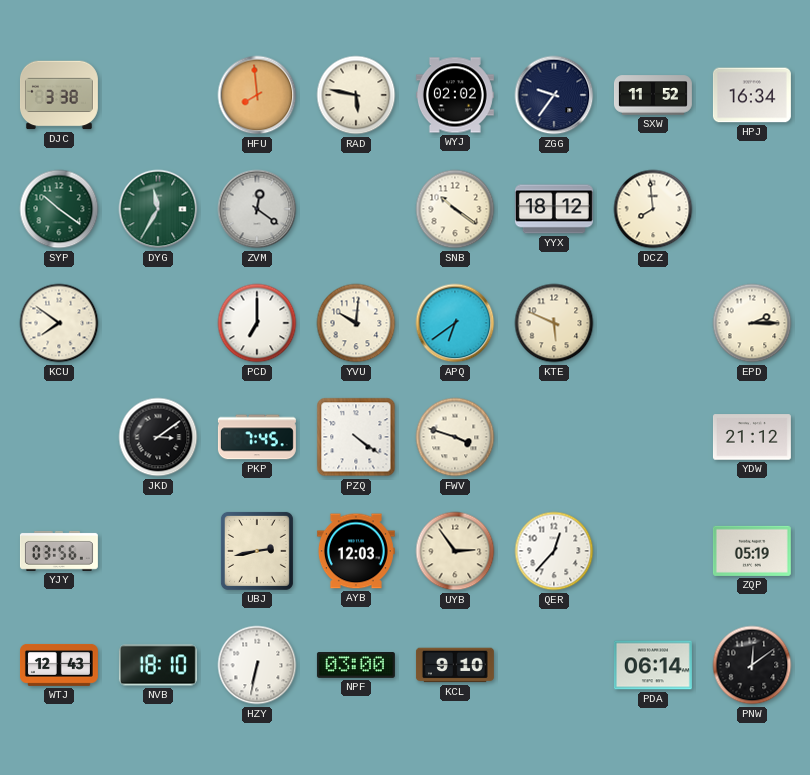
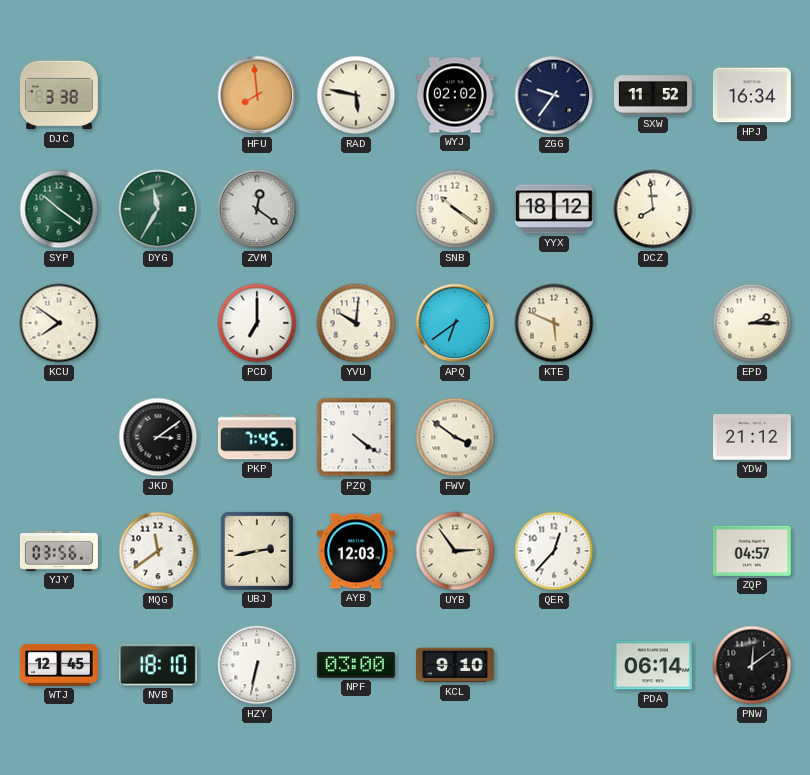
FWV: 3:48 -> 3:51 (455, 437)
MQG: none -> 11:39 (158, 551)
ZQP: 05:19 -> 04:57 (752, 551)
WTJ: 12:43 -> 12:45 (59, 665)
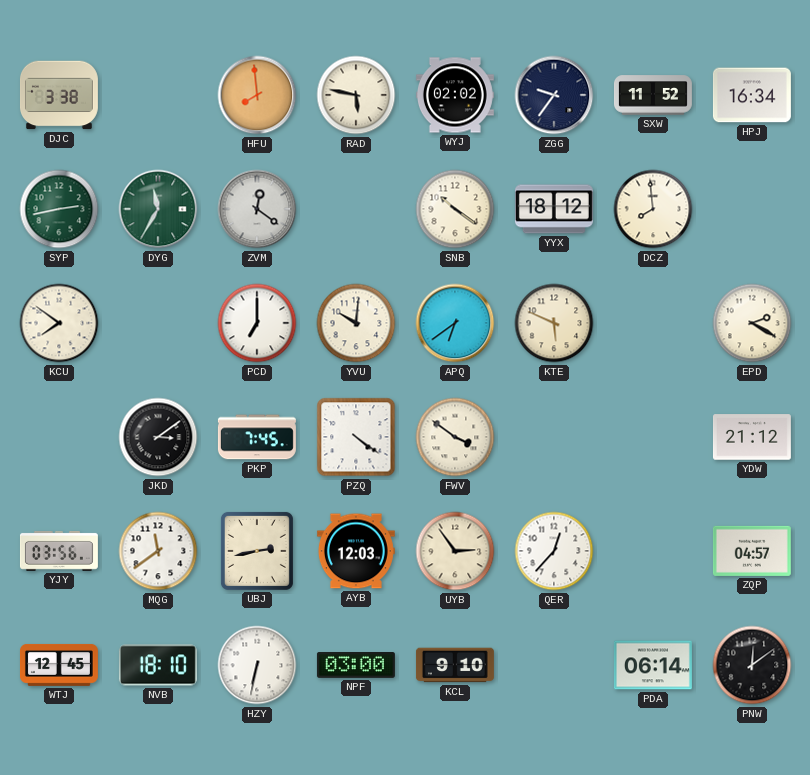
SYP: 10:21 -> 2:43 (59, 209)
EPD: 2:15 -> 2:20 (752, 323)
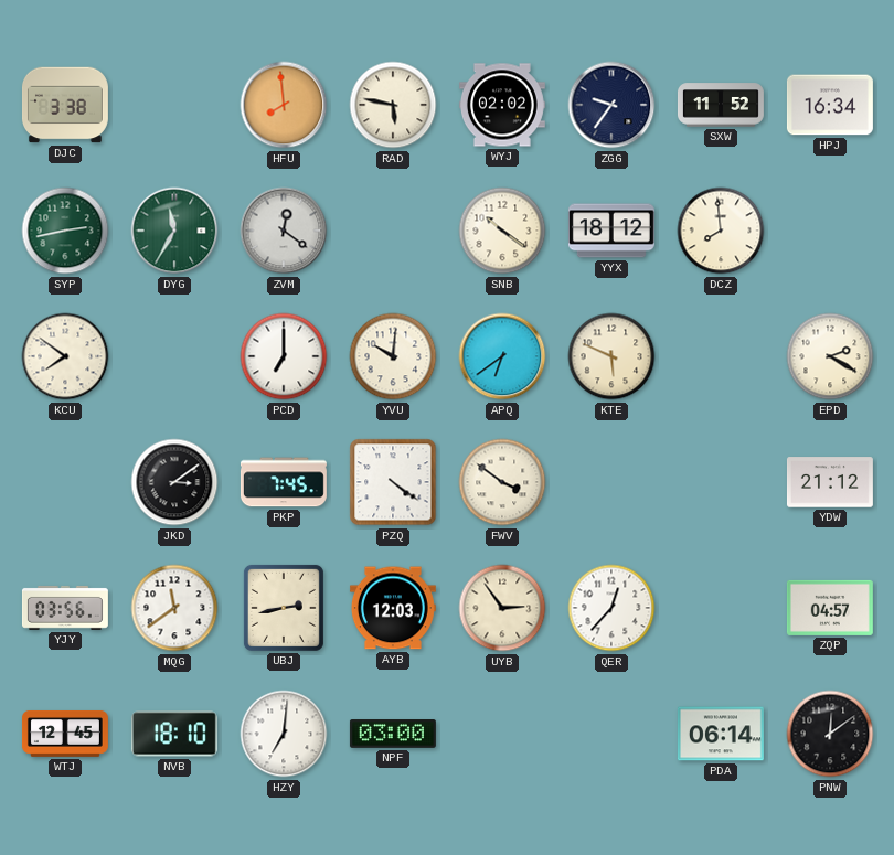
HZY: 6:32 -> 7:01 (284, 734)
KCL: 9:10 -> none (455, 665)
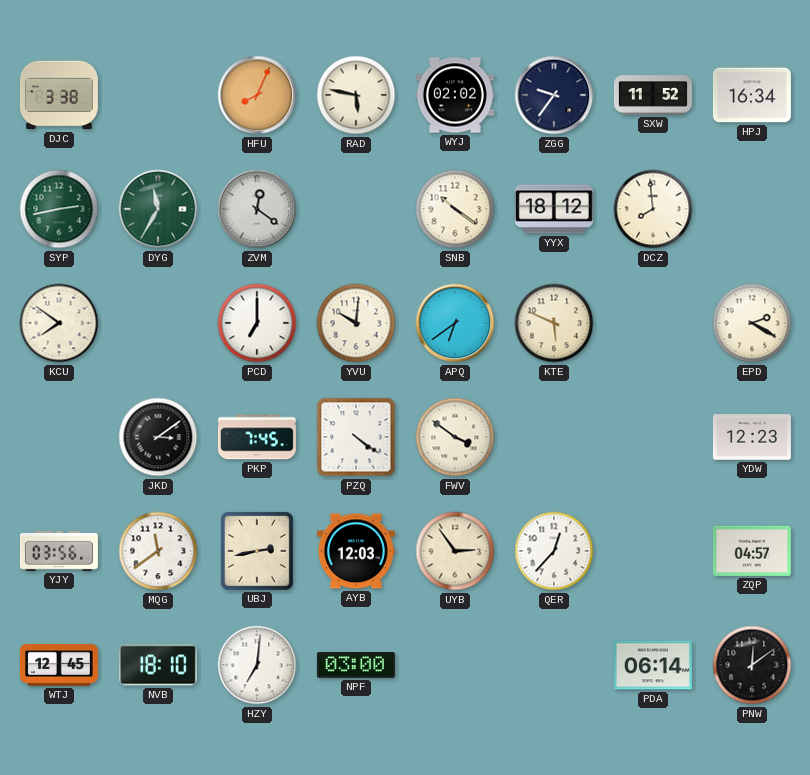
HFU: 7:59 -> 8:04 (257, 95)
YDW: 21:12 -> 12:23 (752, 437)
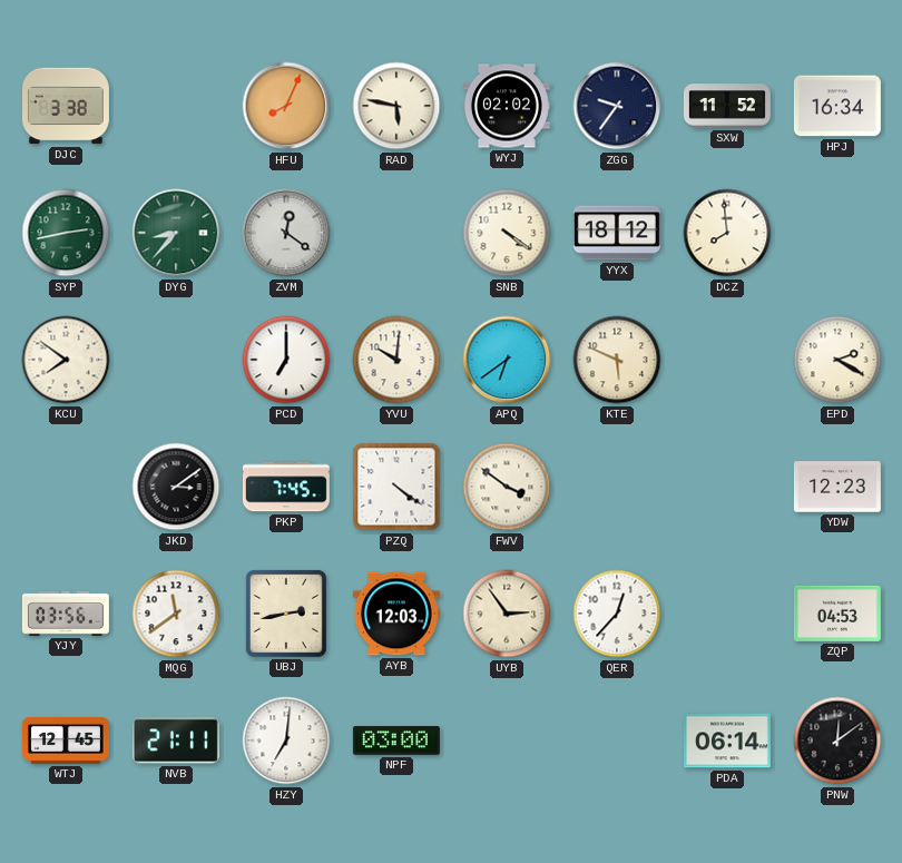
DYG: 11:35 -> 8:37 (176, 233)
SNB: 10:21 -> 4:21 (507, 233)
ZQP: 04:57 -> 04:53 (837, 614)
NVB: 18:10 -> 21:11 (176, 741)
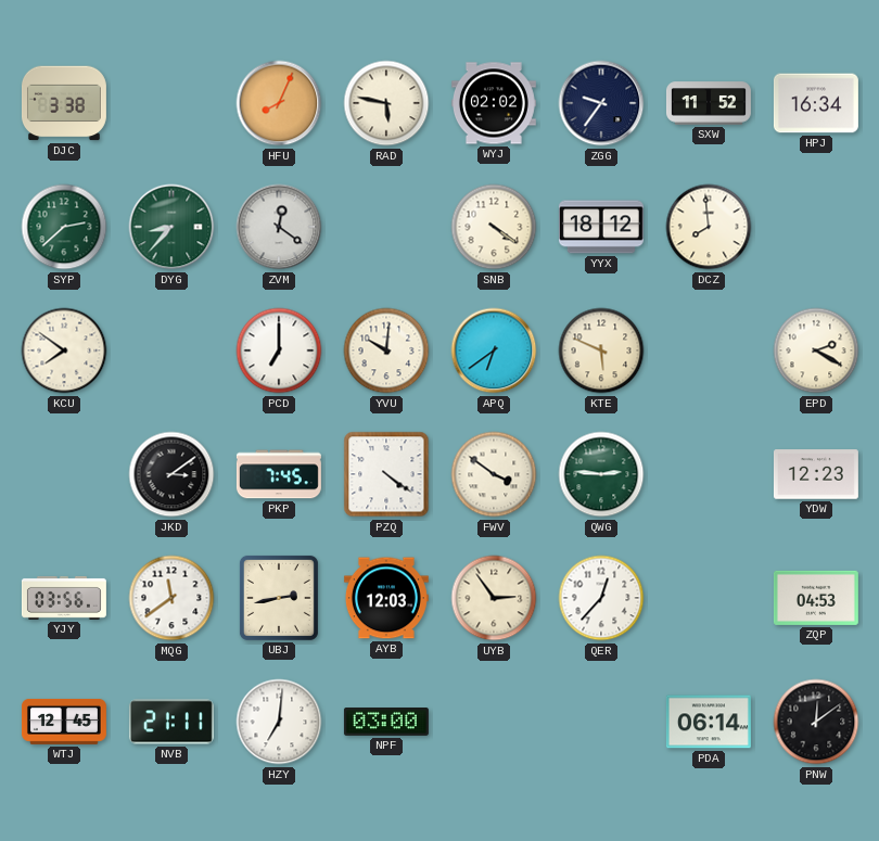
SYP: 2:43 -> 2:38 (64, 227)
QWG: none -> 2:46 (601, 474)
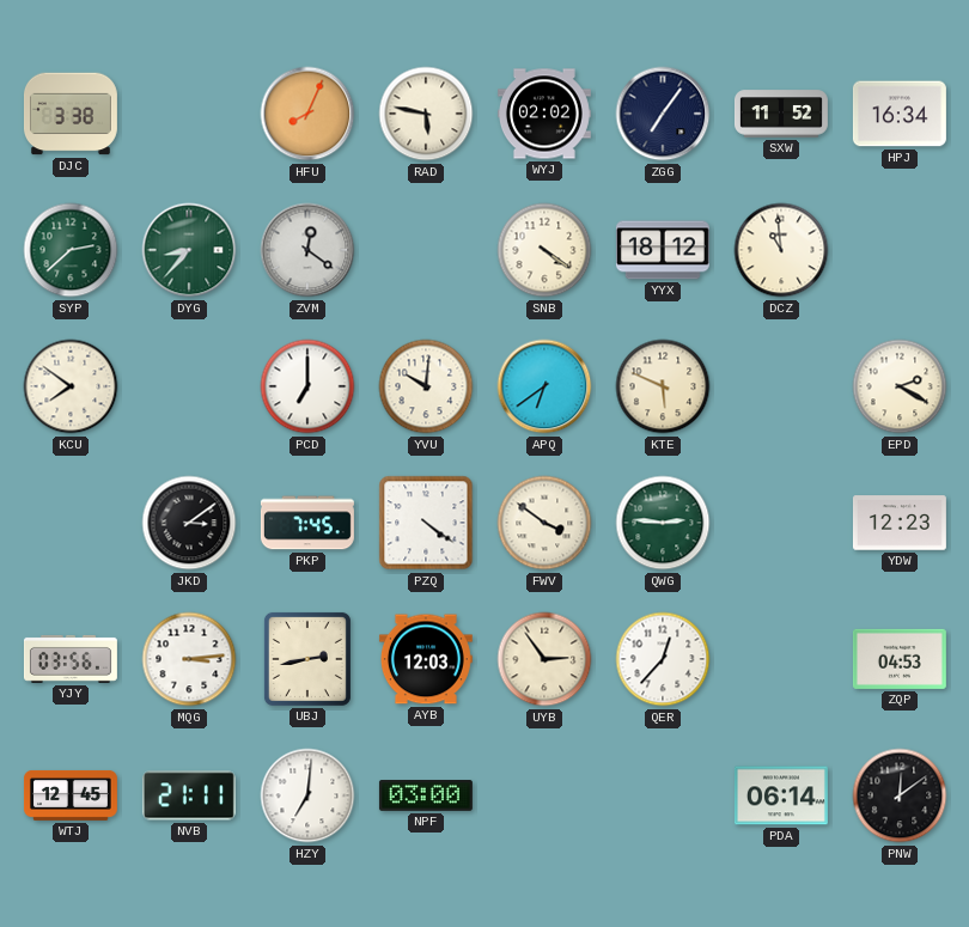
ZGG: 9:36 -> 7:06 (663, 114)
DCZ: 7:59 -> 10:59 (781, 250)
MQG: 11:39 -> 3:14 (189, 659)
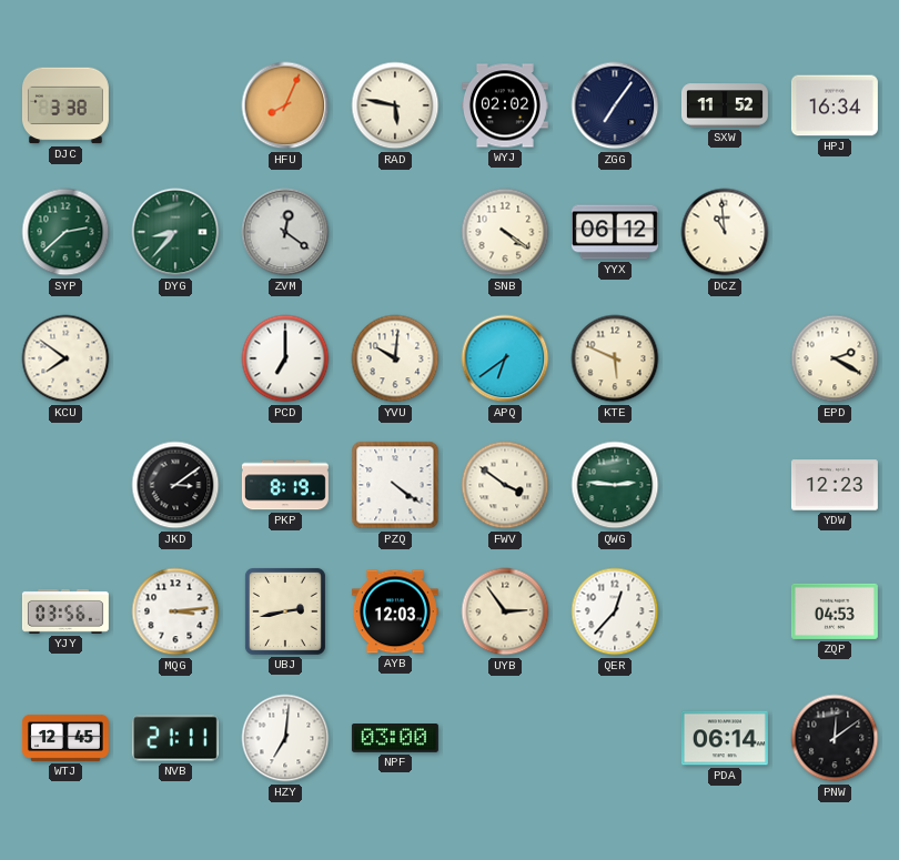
YYX: 18:12 -> 06:12 (615, 232)
PKP: 7:45 -> 8:19 (285, 485)
